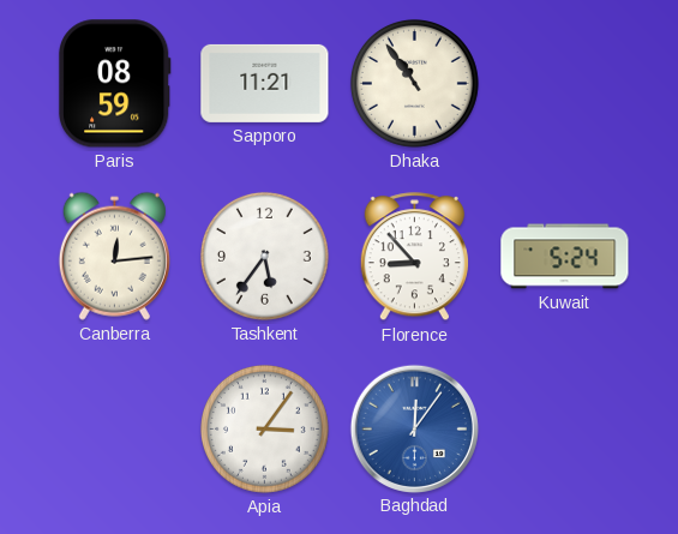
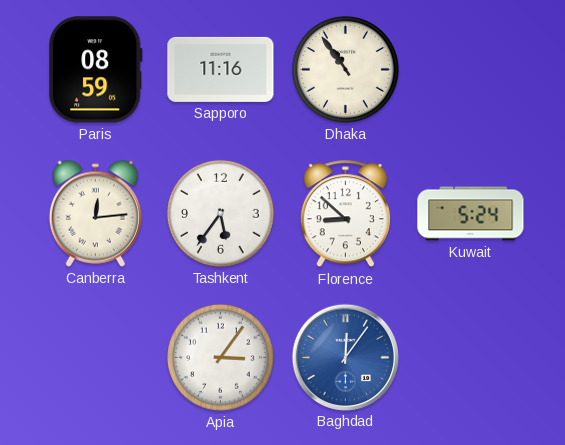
Sapporo: 11:21 -> 11:16 (221, 69)
Florence: 8:53 -> 8:52 (345, 214)
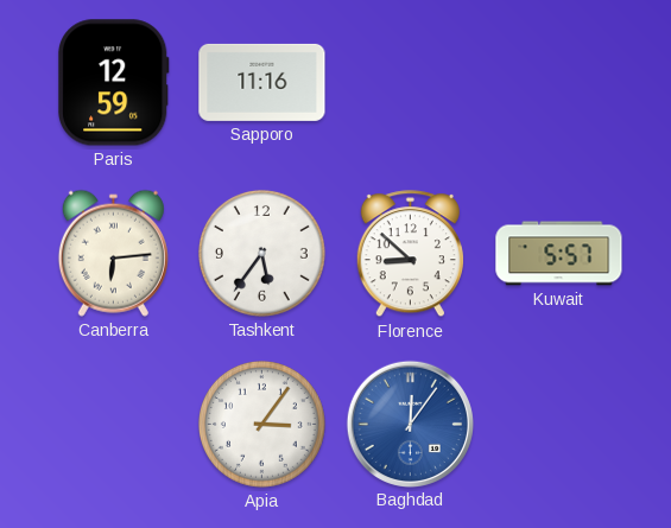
Paris: 08:59 -> 12:59 (114, 83)
Dhaka: 10:54 -> none (345, 69)
Canberra: 12:14 -> 6:14 (113, 253)
Kuwait: 5:24 -> 5:57 (559, 254)
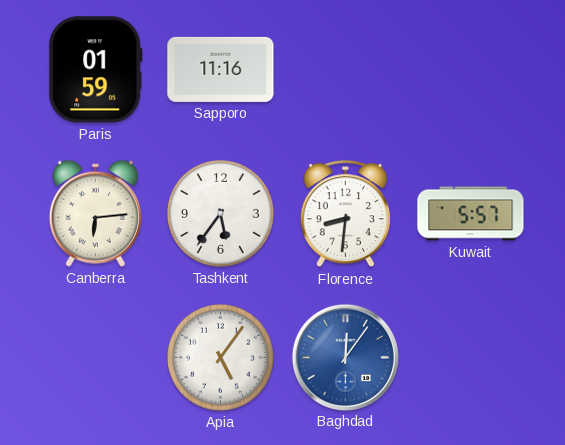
Paris: 12:59 -> 01:59 (96, 70)
Florence: 8:52 -> 8:31 (345, 214)
Apia: 3:06 -> 5:06 (220, 357)
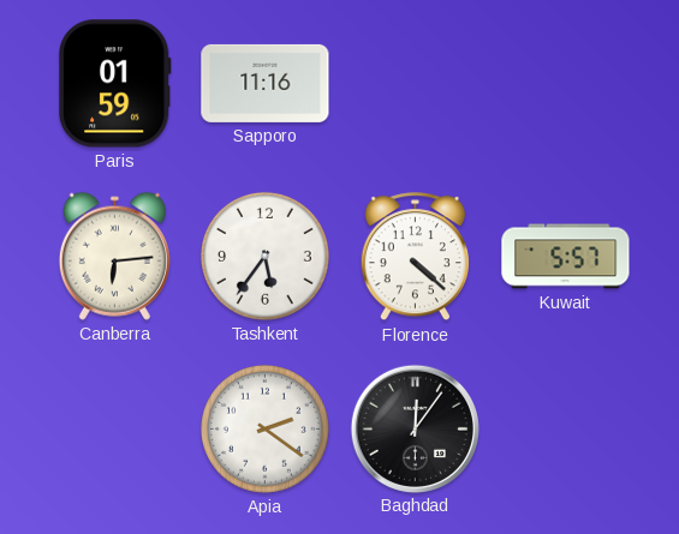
Florence: 8:31 -> 4:22 (415, 257)
Apia: 5:06 -> 2:21 (264, 428)
Baghdad dial: blue -> black (415, 428)
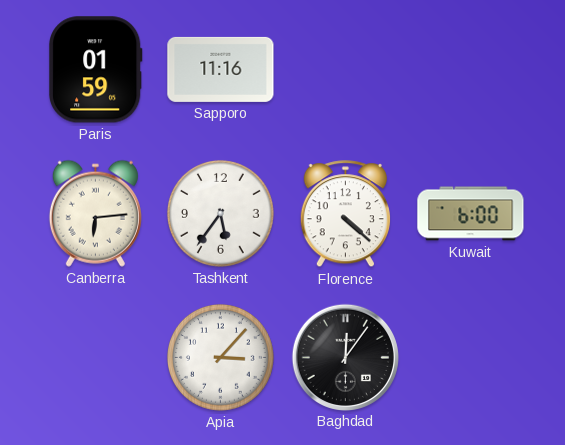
Kuwait: 5:57 -> 6:00 (471, 214)
Apia: 2:21 -> 3:07 (220, 357)
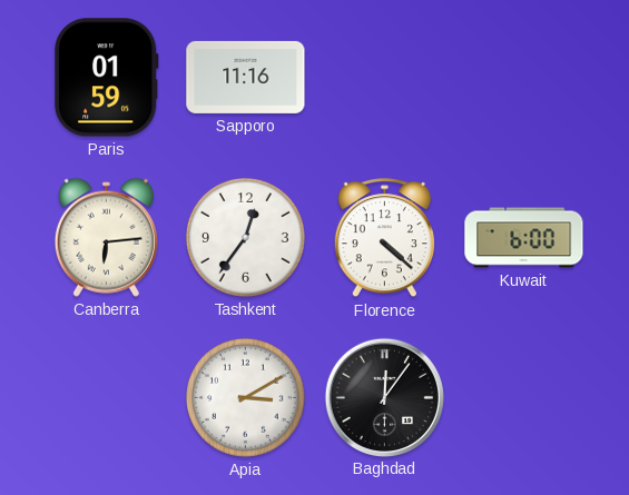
Tashkent: 5:36 -> 12:36 (245, 237)
Apia: 3:07 -> 3:10 (245, 397)
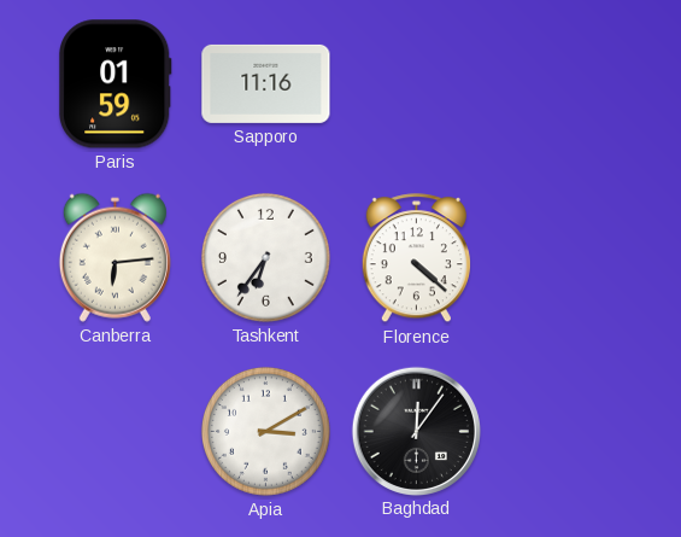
Tashkent: 12:36 -> 6:36 (265, 257)
Kuwait: 6:00 -> none (524, 238)
